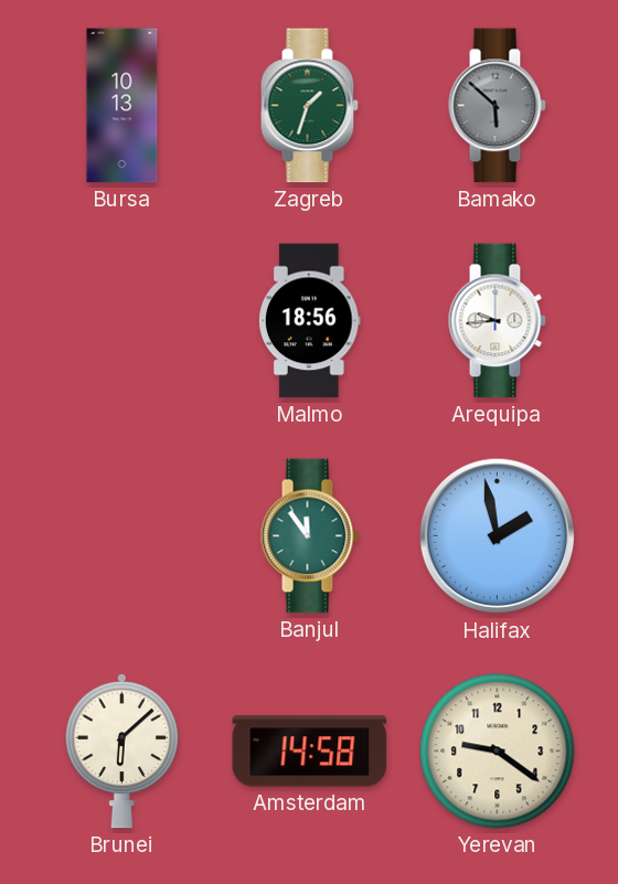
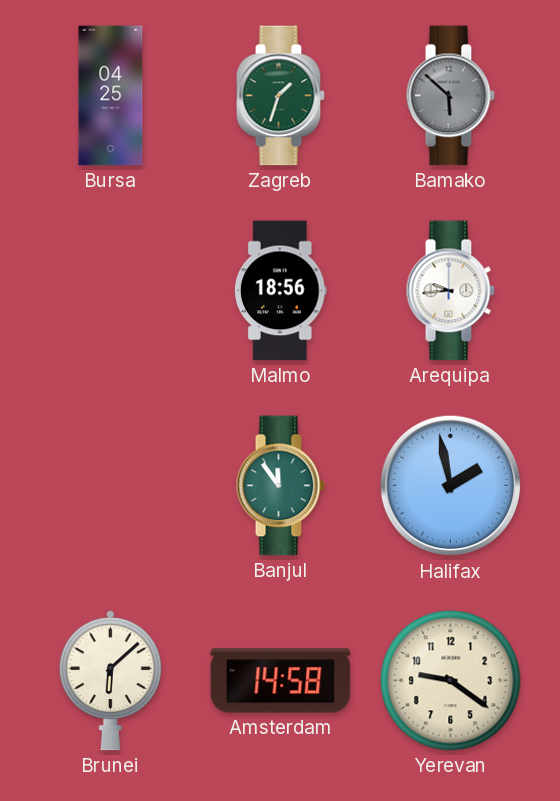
Bursa: 10:13 -> 04:25 (111, 96)
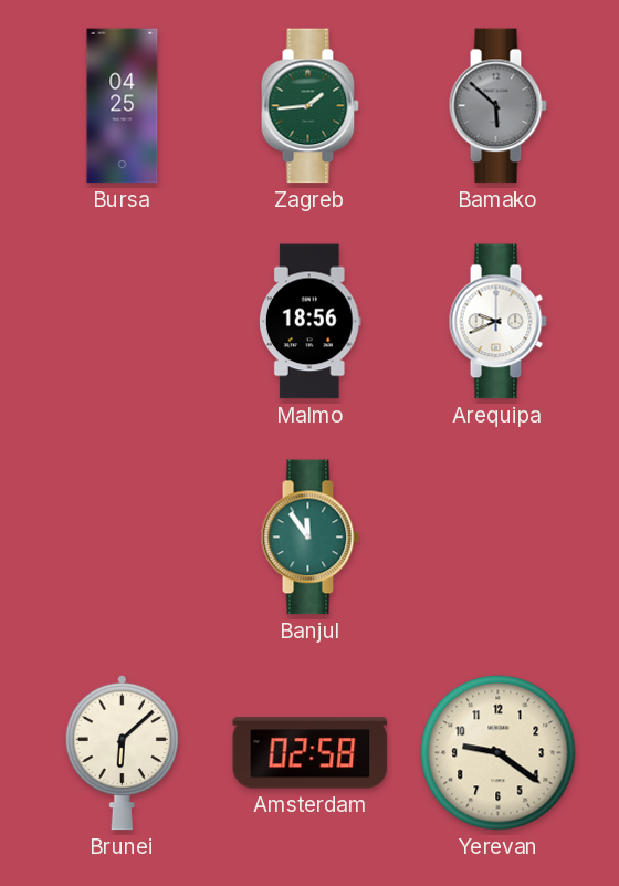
Zagreb: 1:33 -> 1:44 (309, 106)
Arequipa: 9:44 -> 9:41 (497, 322)
Halifax: 1:58 -> none (451, 486)
Amsterdam: 14:58 -> 02:58 (311, 753)
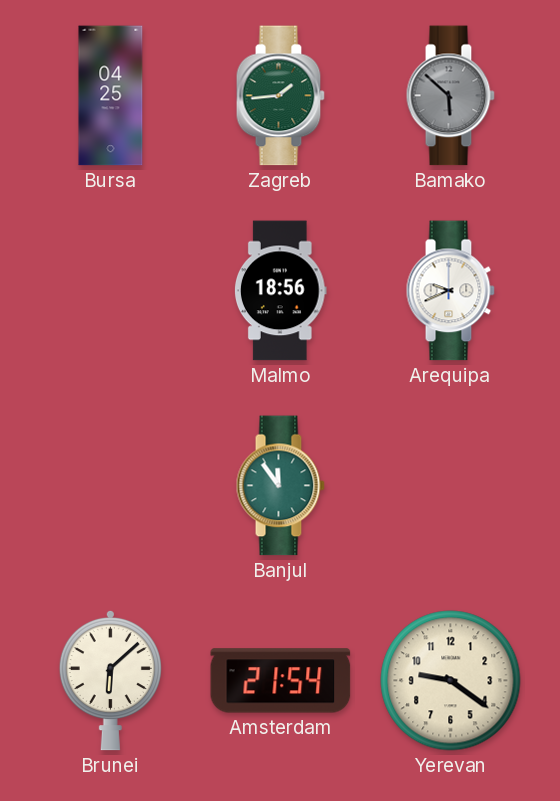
Amsterdam: 02:58 -> 21:54 (281, 681)
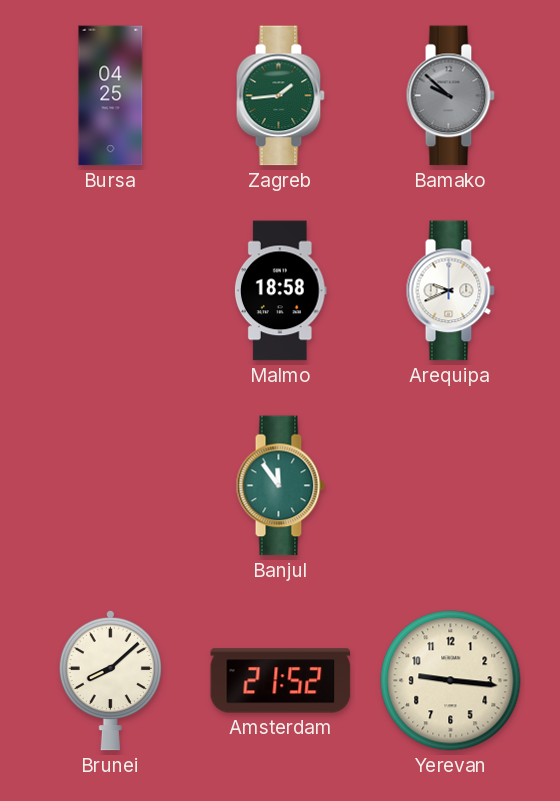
Bamako: 5:52 -> 9:52 (450, 96)
Malmo: 18:56 -> 18:58 (280, 291)
Brunei: 6:08 -> 8:08 (110, 680)
Amsterdam: 21:54 -> 21:52 (281, 681)
Yerevan: 9:21 -> 9:16 (451, 681)
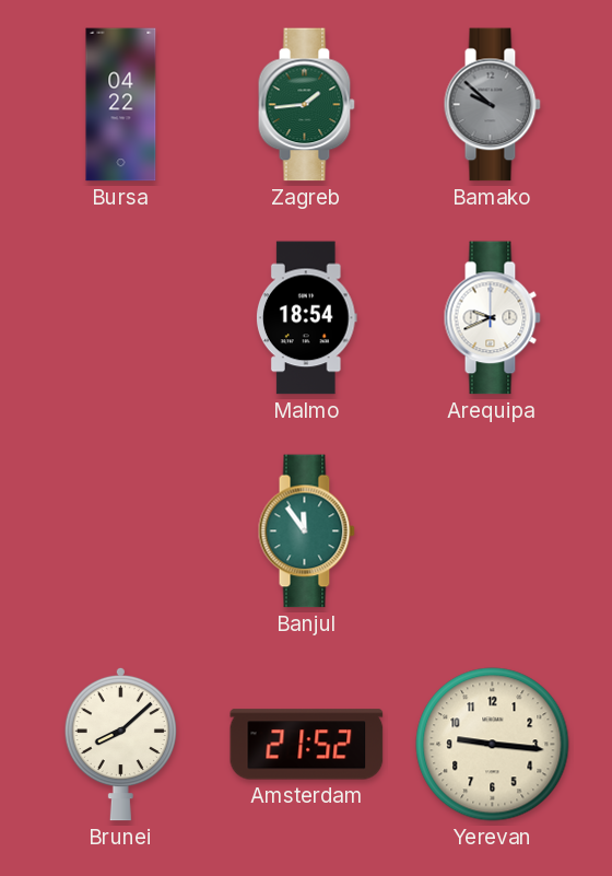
Bursa: 04:25 -> 04:22 (121, 105)
Malmo: 18:58 -> 18:54 (306, 318)
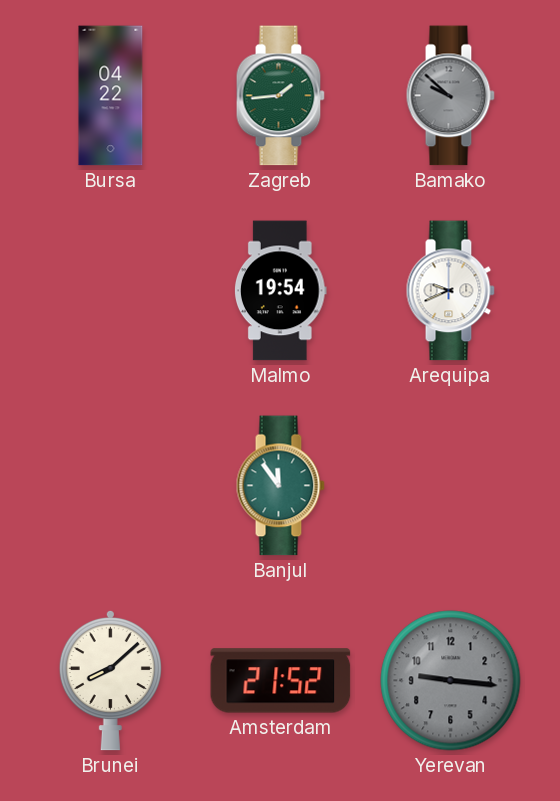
Malmo: 18:54 -> 19:54 (280, 291)
Yerevan dial: cream -> grey (451, 681)
